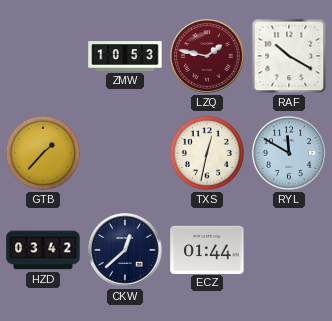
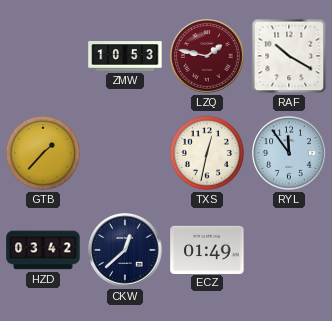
RYL: 11:50 -> 11:54 (289, 153)
ECZ: 01:44 -> 01:49 (207, 249)
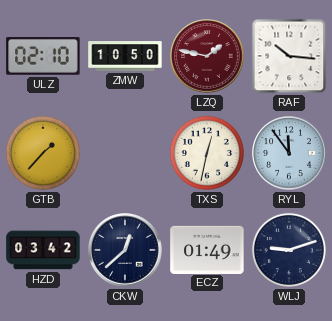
ULZ: none -> 02:10 (43, 56)
ZMW: 10:53 -> 10:50 (125, 56)
RAF: 10:20 -> 10:16 (289, 56)
WLJ: none -> 9:12 (289, 250)
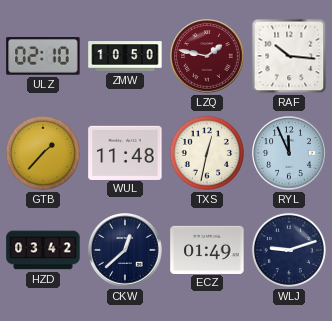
WUL: none -> 11:48 (125, 152)
RYL: 11:54 -> 11:56 (289, 153)
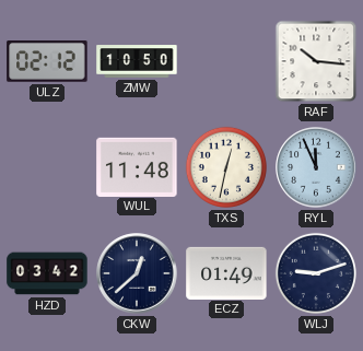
ULZ: 02:10 -> 02:12 (47, 61)
LZQ: 1:47 -> none (207, 56)
GTB: 1:37 -> none (43, 153)
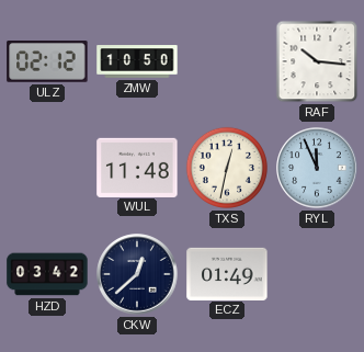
WLJ: 9:12 -> none (316, 273)
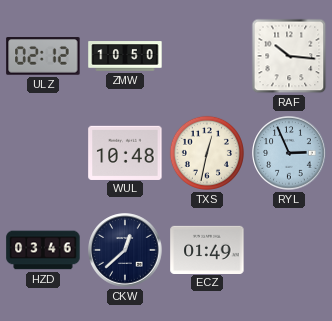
WUL: 11:48 -> 10:48 (125, 152)
RYL: 11:56 -> 2:56 (289, 153)
HZD: 03:42 -> 03:46 (43, 250)
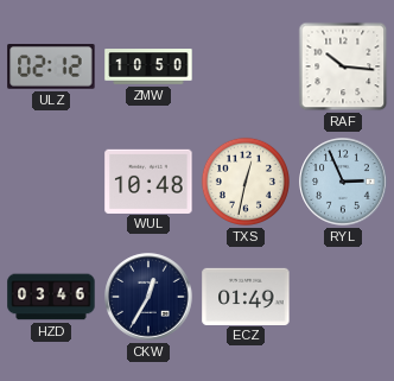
CKW: 12:38 -> 12:35 (148, 297)
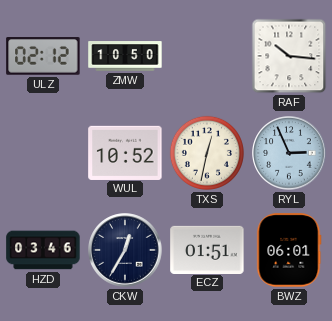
WUL: 10:48 -> 10:52 (125, 152)
ECZ: 01:49 -> 01:51 (207, 249)
BWZ: none -> 06:01 (289, 250)
